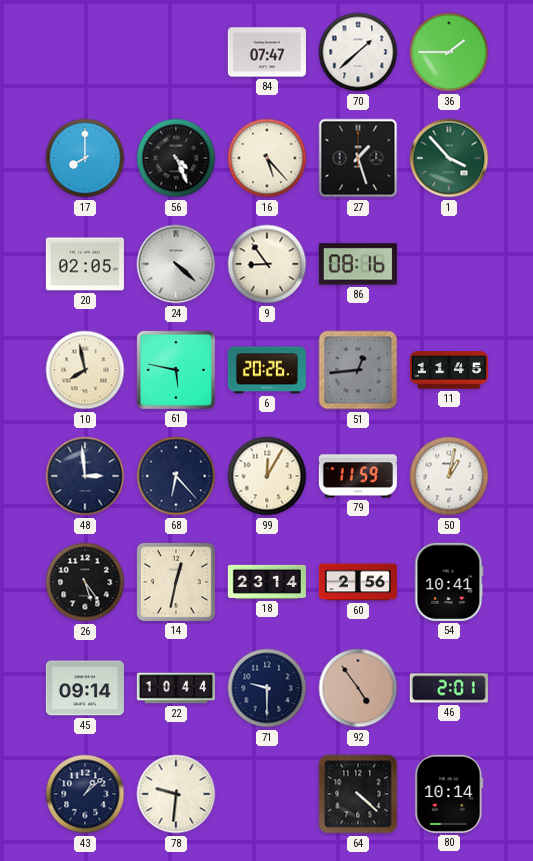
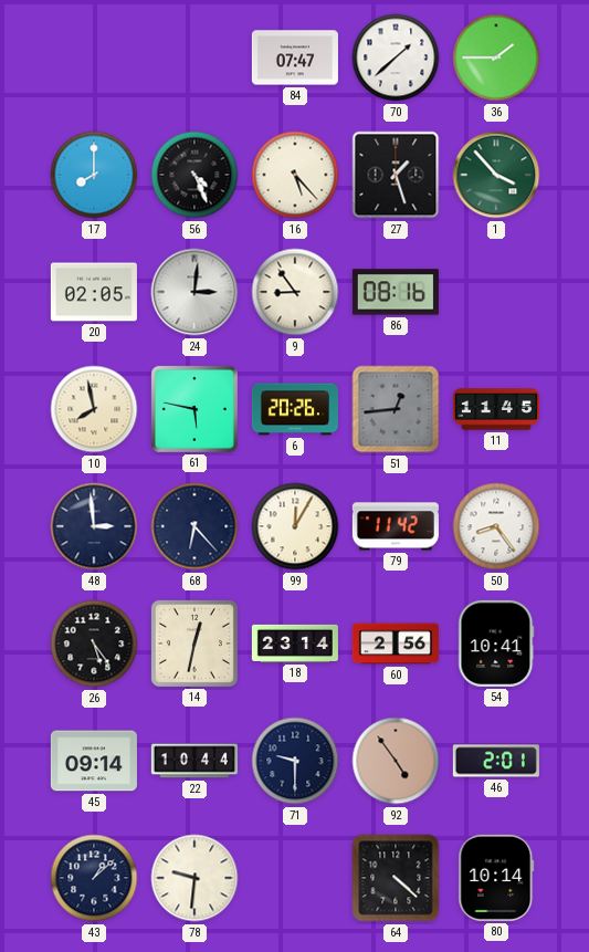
24: 4:22 -> 3:01 (194, 292)
79: 11:59 -> 11:42 (396, 526)
50: 1:02 -> 8:24 (496, 526)
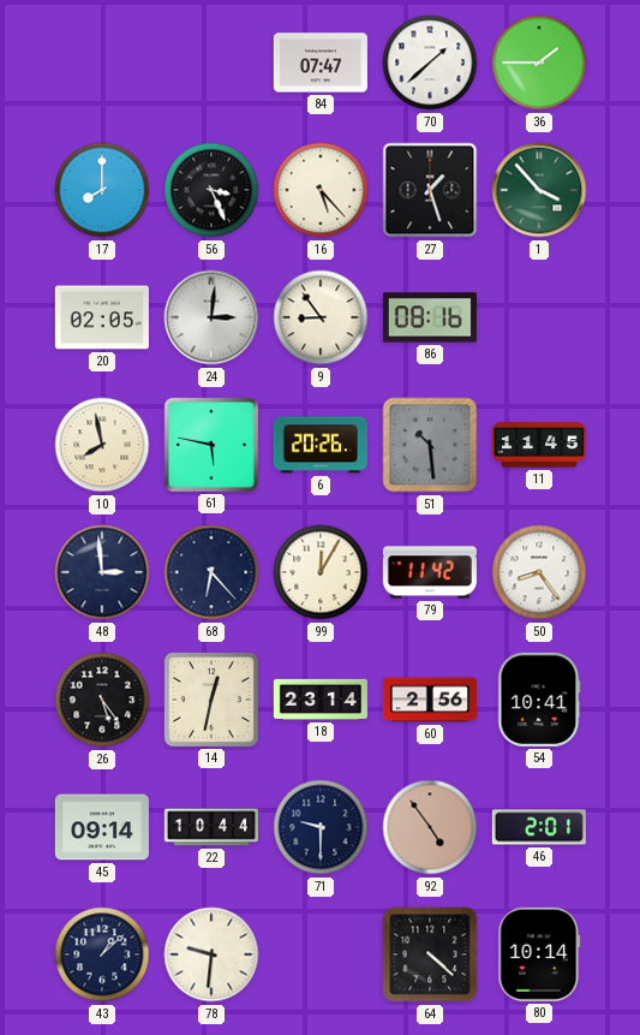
56: 4:26 -> 3:26 (211, 190)
51: 12:44 -> 10:29 (430, 445)
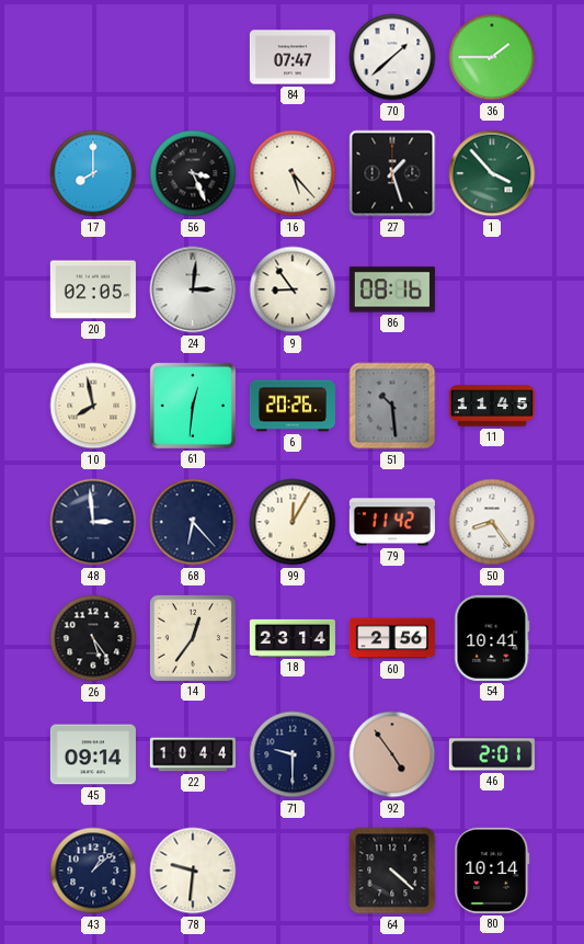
61: 5:47 -> 12:31 (193, 406)
14: 12:32 -> 12:36 (193, 638)
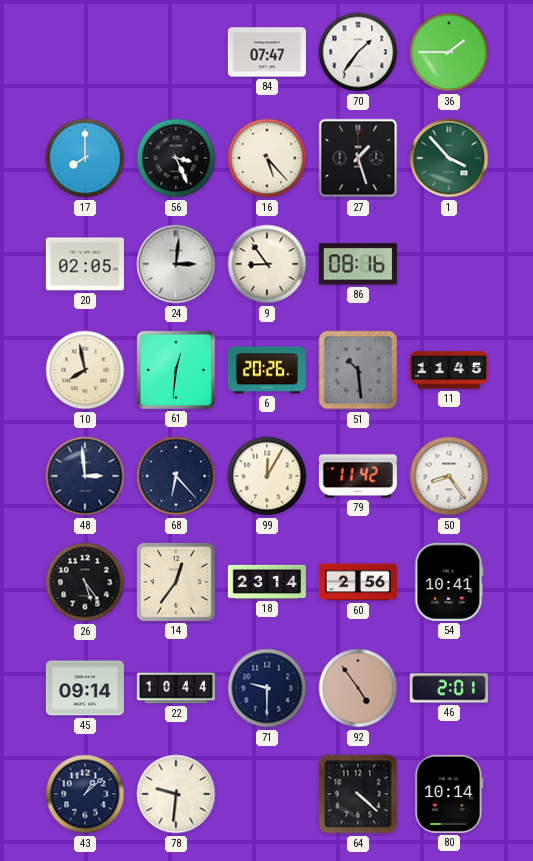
70: 1:38 -> 1:36 (358, 52)
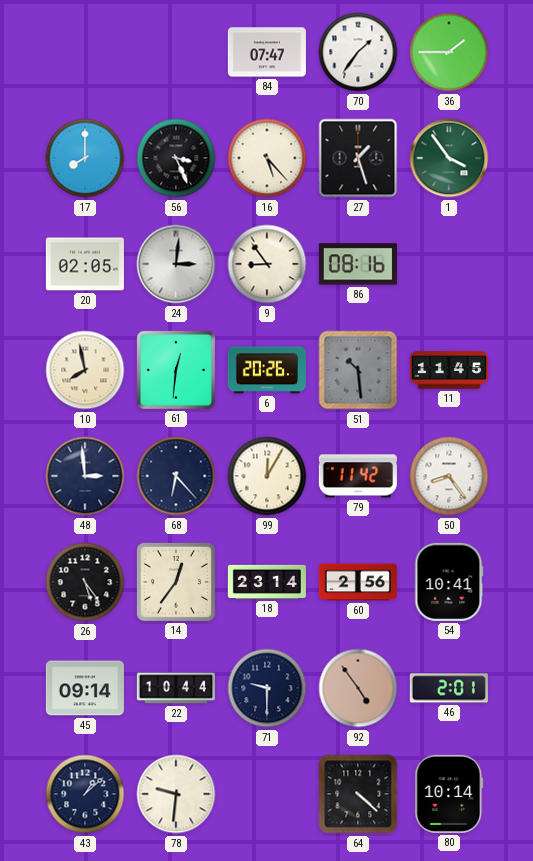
1: 3:53 -> 3:54 (449, 158)
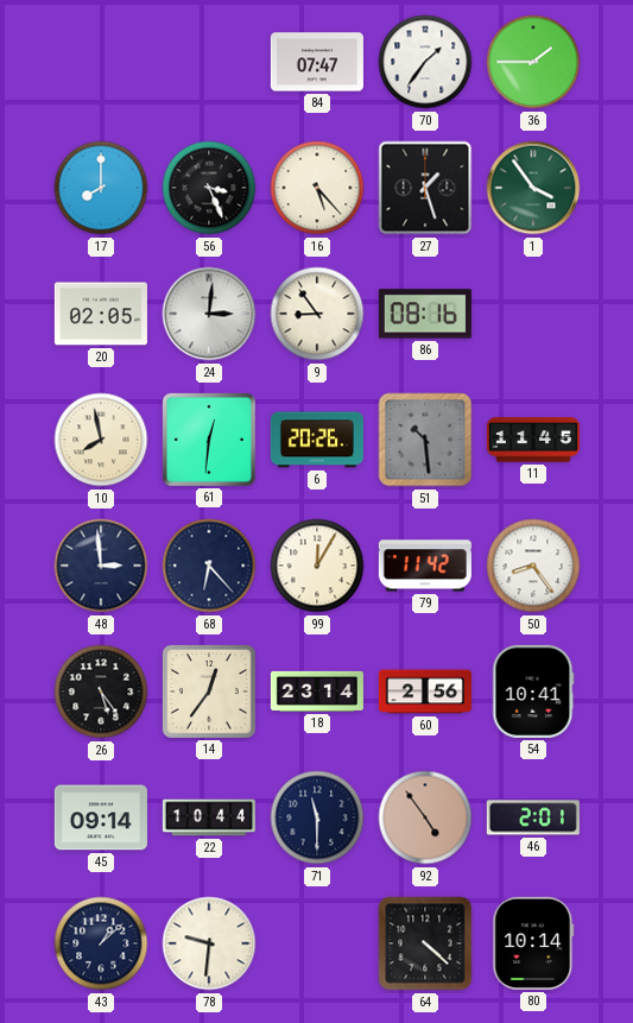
71: 9:30 -> 11:30 (317, 817)
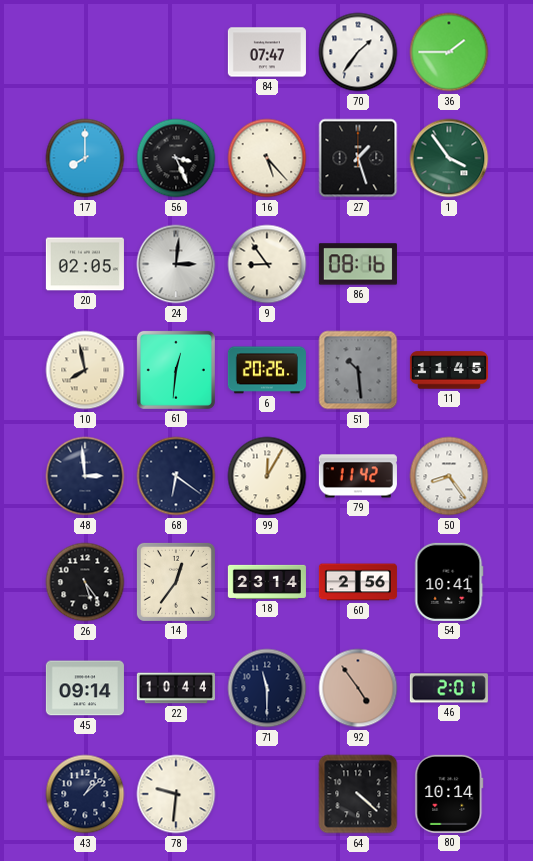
68: 6:23 -> 6:21 (176, 476)
